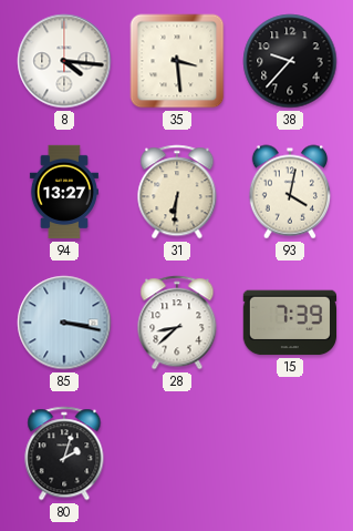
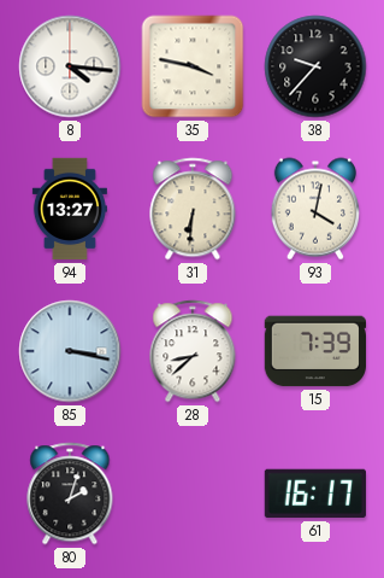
35: 3:29 -> 3:47 (193, 66)
61: none -> 16:17 (315, 494)
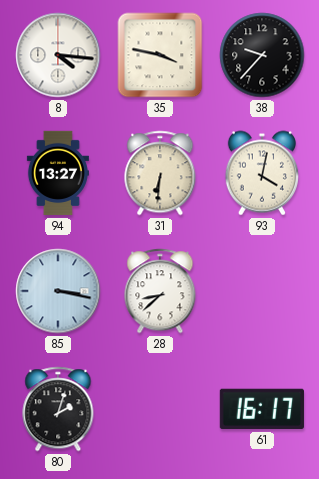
15: 7:39 -> none (314, 351)
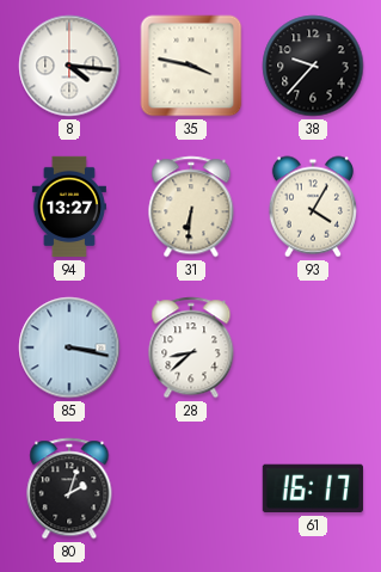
93: 4:02 -> 4:05 (313, 207)
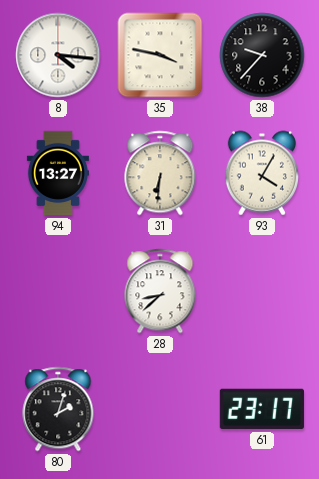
85: 3:17 -> none (69, 347)
61: 16:17 -> 23:17 (262, 409)
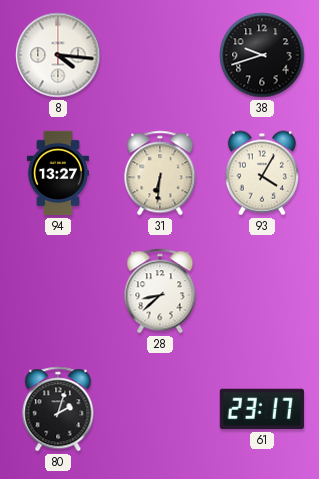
35: 3:47 -> none (160, 55)
38: 9:37 -> 9:42 (262, 55)
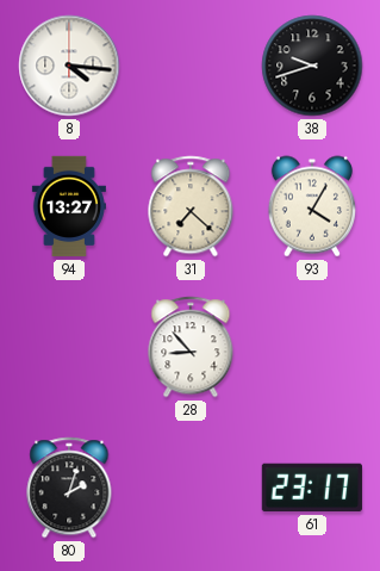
31: 6:31 -> 7:22 (191, 206)
28: 8:38 -> 8:53 (191, 347)
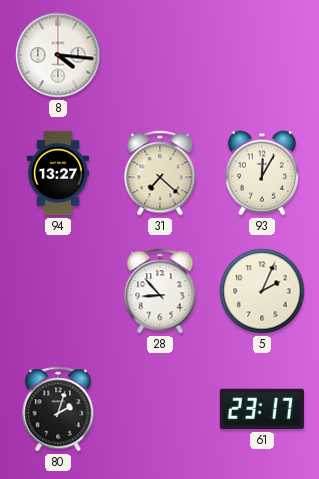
38: 9:42 -> none (312, 66)
93: 4:05 -> 12:05 (262, 173)
5: none -> 2:04 (262, 291)
